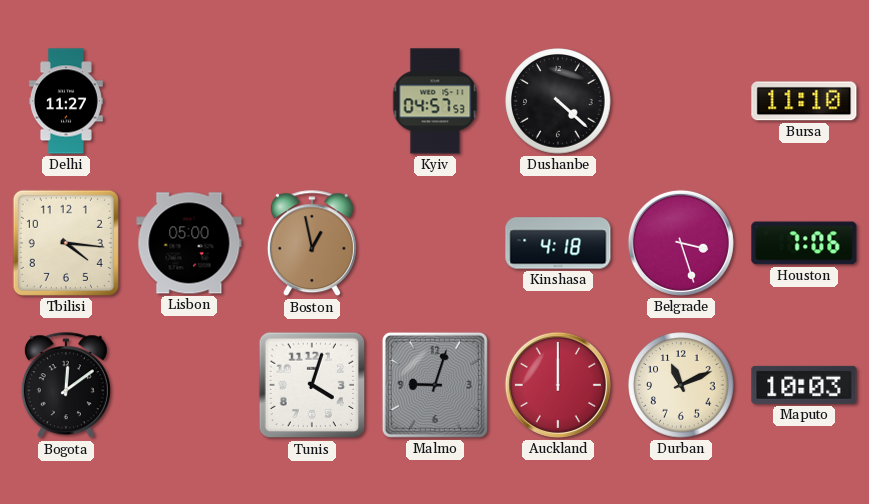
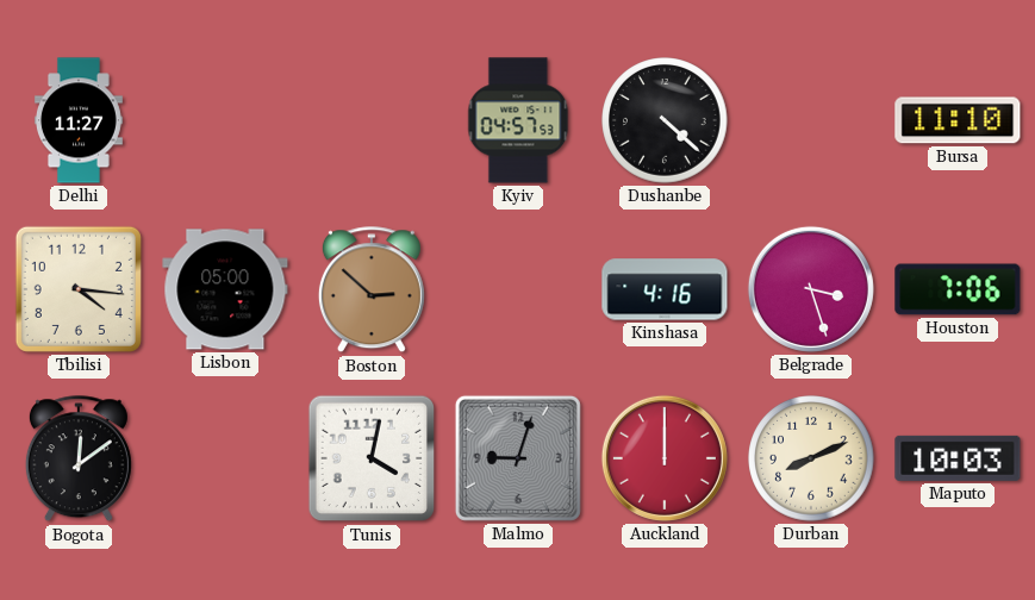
Boston: 12:58 -> 2:52 (372, 290)
Kinshasa: 4:18 -> 4:16 (665, 289)
Tunis: 4:03 -> 4:02 (372, 458)
Durban: 11:11 -> 8:11 (811, 458)
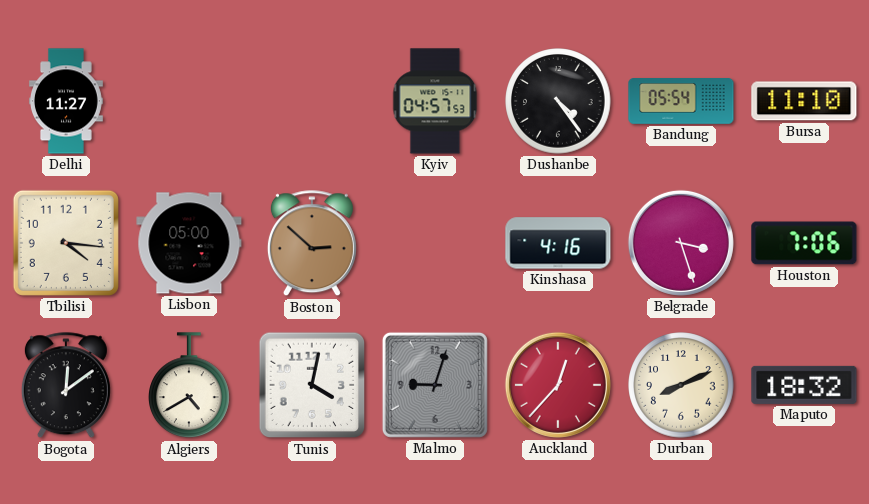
Dushanbe: 4:22 -> 4:24 (558, 101)
Bandung: none -> 05:54 (681, 101)
Algiers: none -> 4:40 (190, 386)
Auckland: 12:00 -> 12:37 (558, 385)
Maputo: 10:03 -> 18:32 (804, 385)
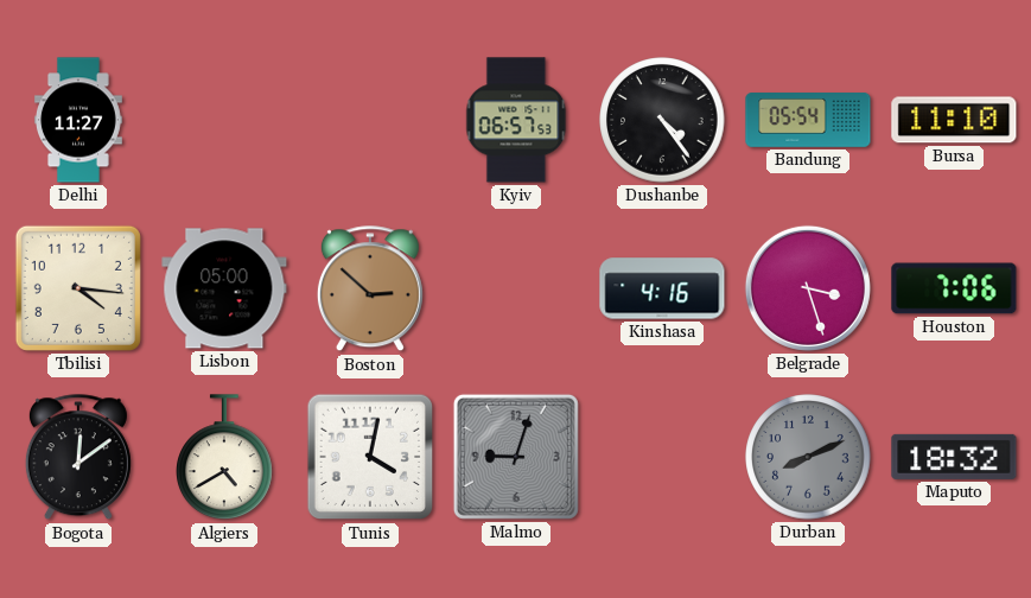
Kyiv: 04:57 -> 06:57 (516, 120)
Auckland: 12:37 -> none (558, 385)
Durban dial: cream -> grey (808, 457)
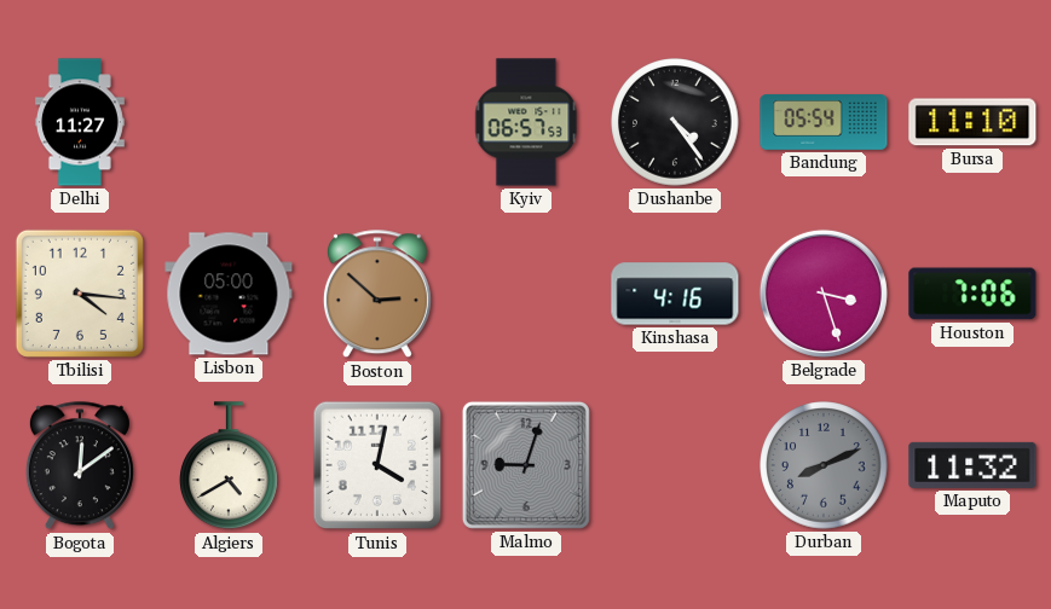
Maputo: 18:32 -> 11:32 (972, 465)
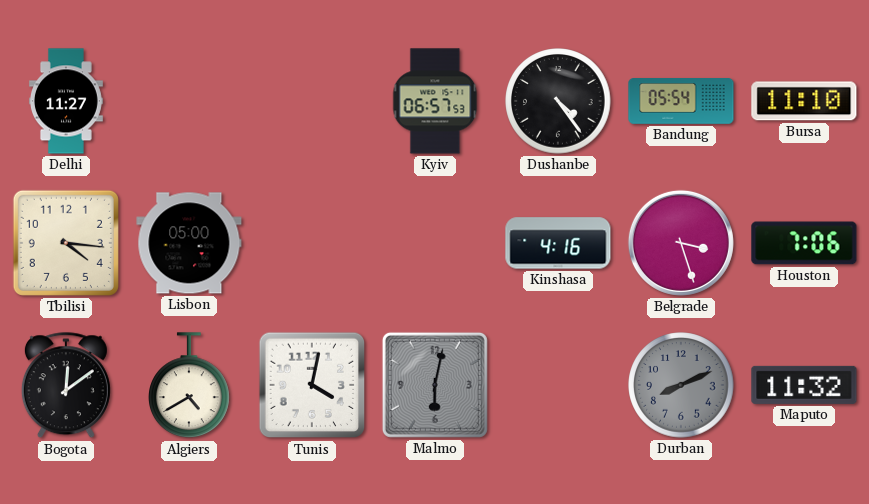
Boston: 2:52 -> none (377, 295)
Malmo: 9:03 -> 6:02 (435, 385)
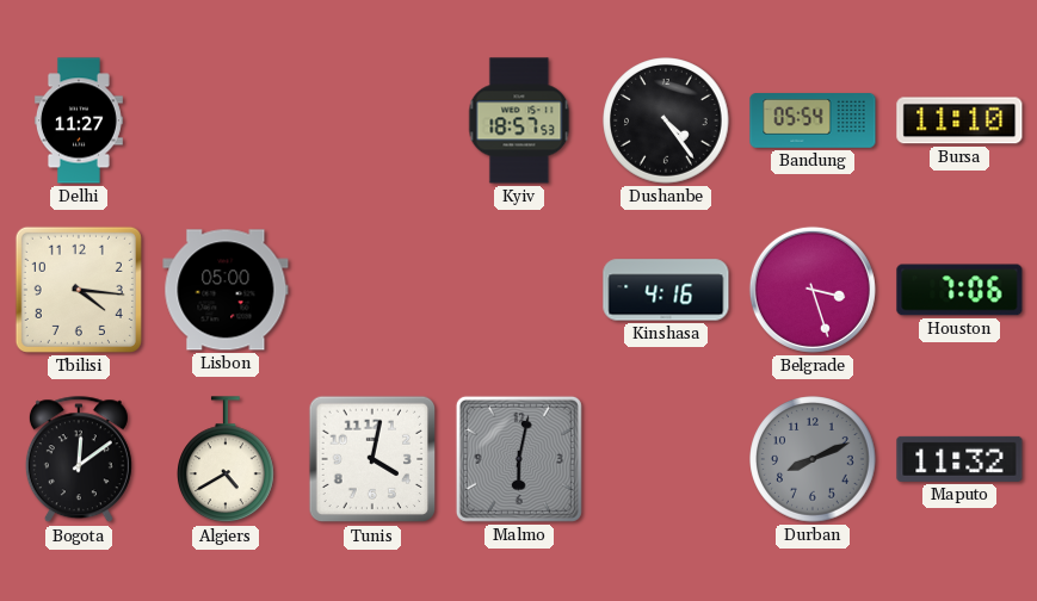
Kyiv: 06:57 -> 18:57 (519, 120)
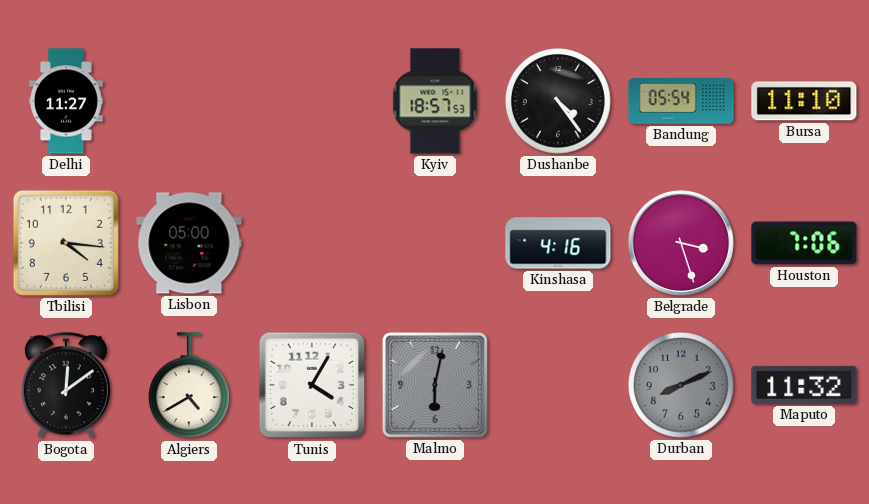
Tunis: 4:02 -> 4:05 (312, 385)
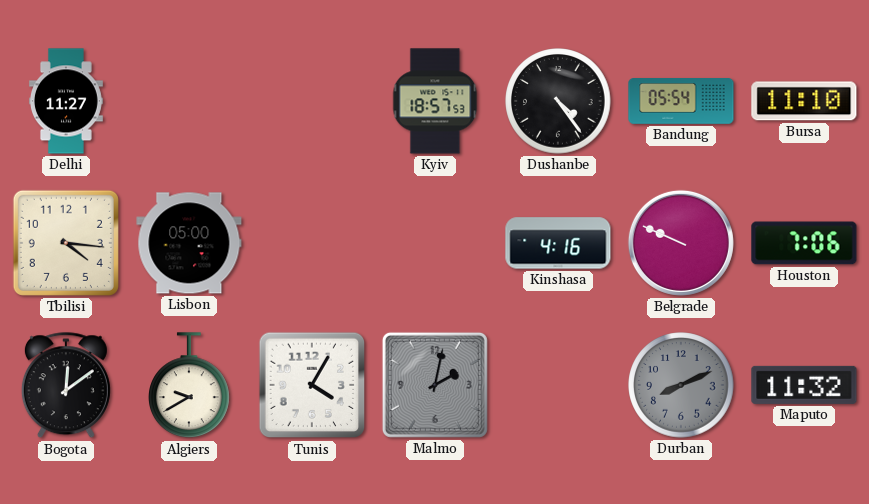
Belgrade: 3:27 -> 9:49 (681, 243)
Algiers: 4:40 -> 9:40 (190, 386)
Malmo: 6:02 -> 2:02 (435, 385)
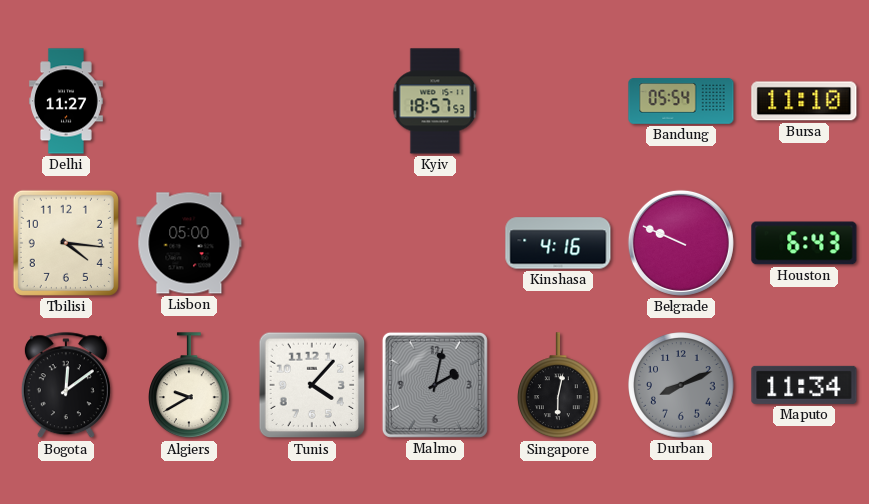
Dushanbe: 4:24 -> none (558, 101)
Houston: 7:06 -> 6:43 (804, 243)
Tunis: 4:05 -> 4:07 (312, 385)
Singapore: none -> 6:02 (559, 386)
Maputo: 11:32 -> 11:34 (804, 385)
